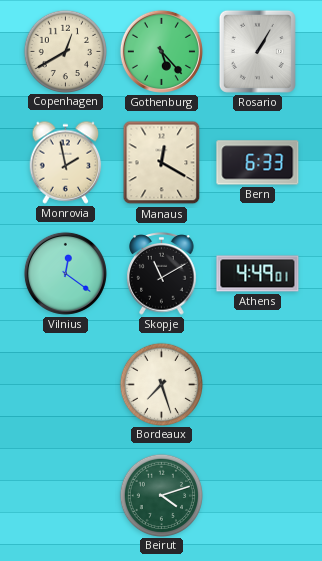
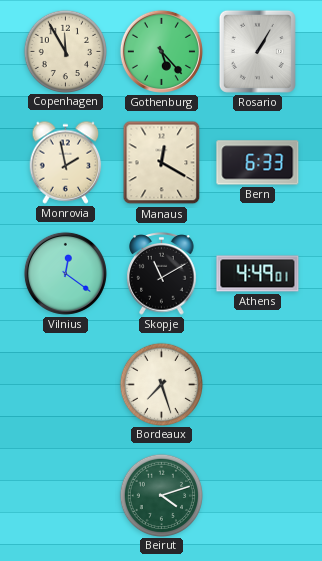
Copenhagen: 12:40 -> 11:55 (65, 51)
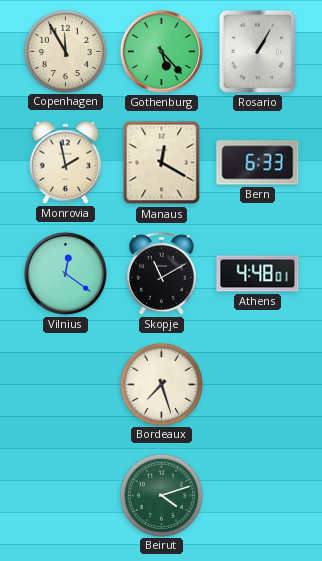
Athens: 4:49 -> 4:48 (258, 274)
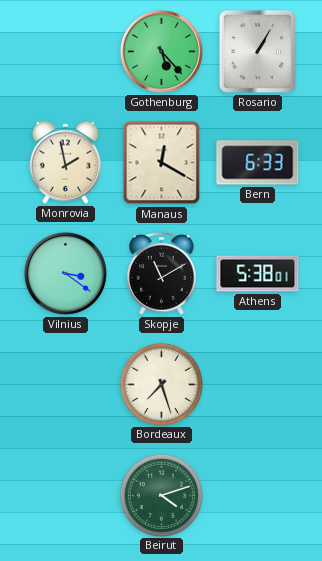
Copenhagen: 11:55 -> none (65, 51)
Vilnius: 12:21 -> 3:21 (65, 273)
Athens: 4:48 -> 5:38 (258, 274)
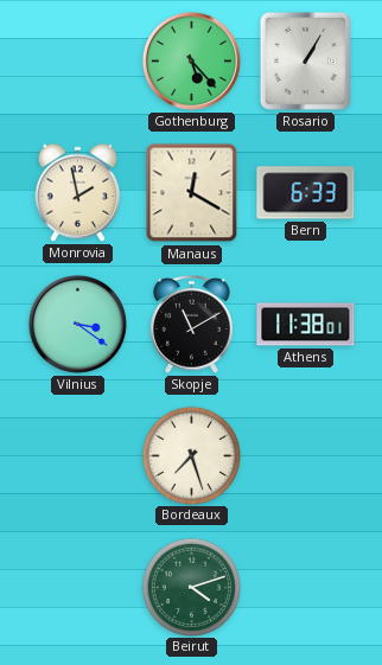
Athens: 5:38 -> 11:38 (306, 325)
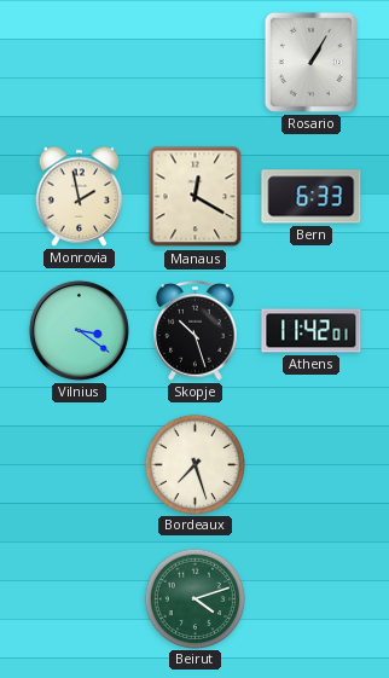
Gothenburg: 5:23 -> none (191, 60)
Skopje: 11:10 -> 10:27 (196, 331)
Athens: 11:38 -> 11:42 (312, 331)
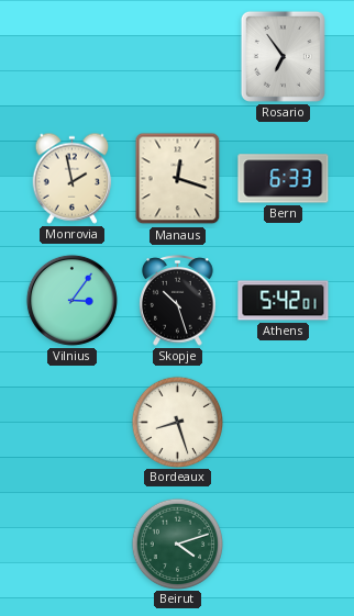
Rosario: 1:05 -> 6:54 (283, 56)
Manaus: 12:20 -> 12:18 (178, 179)
Vilnius: 3:21 -> 3:06 (71, 300)
Athens: 11:42 -> 5:42 (284, 301)
Bordeaux: 7:27 -> 8:27 (177, 422)
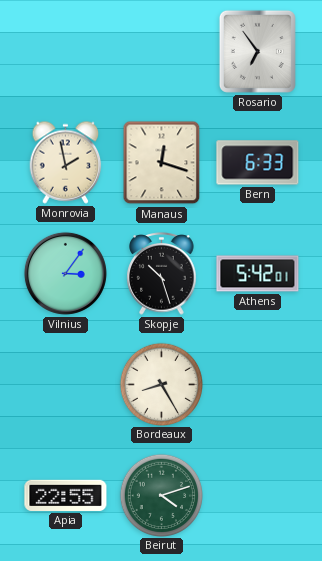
Bordeaux: 8:27 -> 8:25 (161, 384)
Apia: none -> 22:55 (66, 495)
